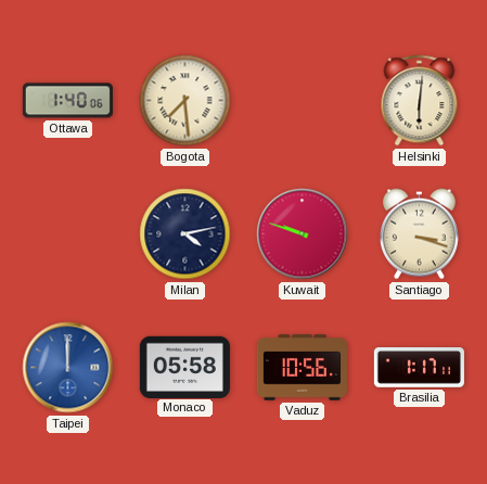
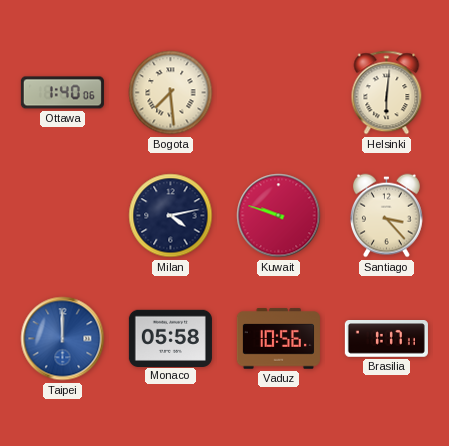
Santiago: 3:18 -> 3:23 (386, 216)
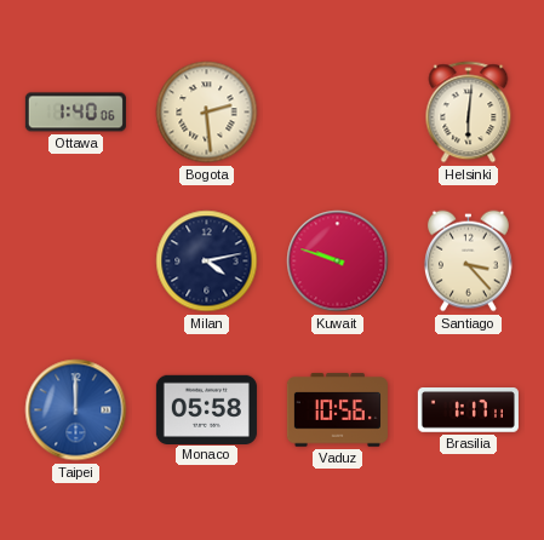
Bogota: 7:29 -> 2:29 (207, 113)
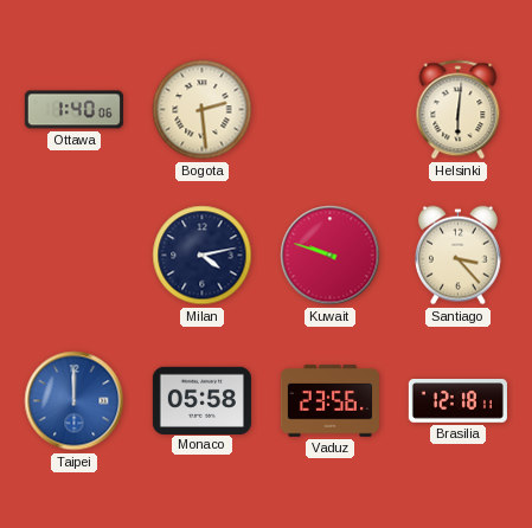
Vaduz: 10:56 -> 23:56 (329, 401)
Brasilia: 1:17 -> 12:18 (457, 401)
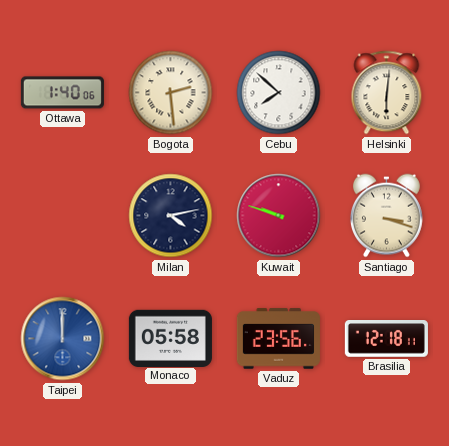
Cebu: none -> 7:52 (279, 93)
Santiago: 3:23 -> 3:18 (386, 216)
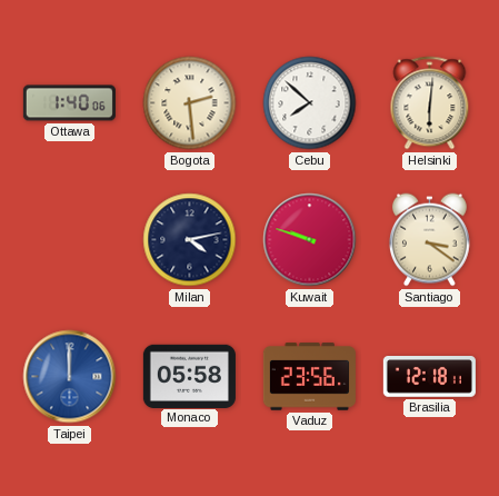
Santiago: 3:18 -> 3:21 (429, 240)
